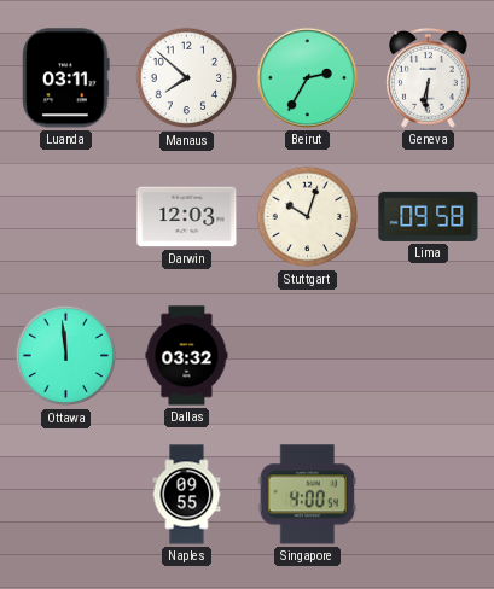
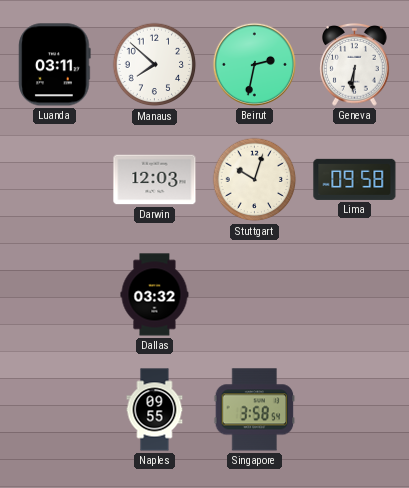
Beirut: 2:35 -> 2:32 (254, 64)
Ottawa: 11:59 -> none (66, 356)
Singapore: 4:00 -> 3:58 (255, 410)
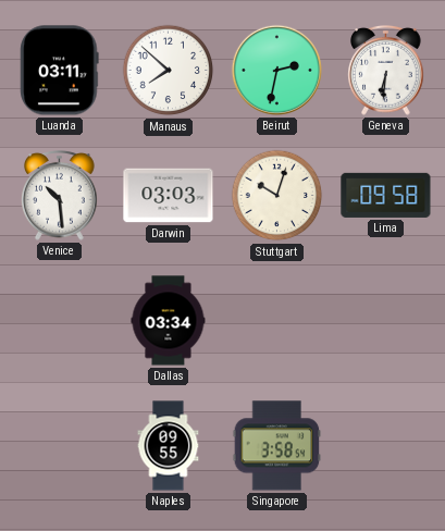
Venice: none -> 10:29 (60, 196)
Darwin: 12:03 -> 03:03 (169, 196)
Dallas: 03:32 -> 03:34 (169, 321)
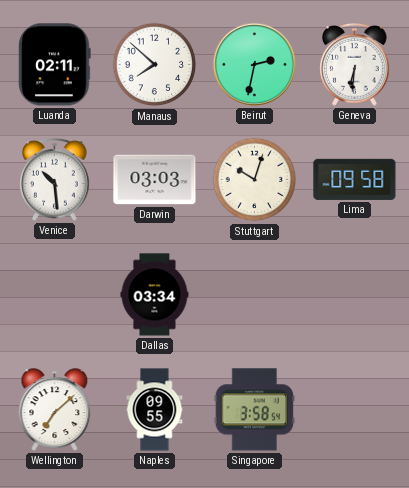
Luanda: 03:11 -> 02:11 (55, 65)
Wellington: none -> 7:08 (55, 410)
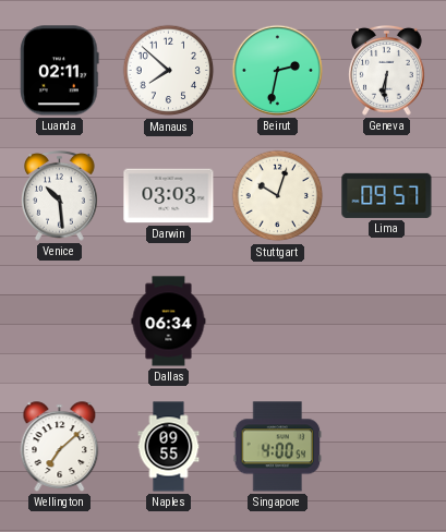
Lima: 09:58 -> 09:57 (387, 195)
Dallas: 03:34 -> 06:34 (169, 322)
Singapore: 3:58 -> 4:00 (278, 447)
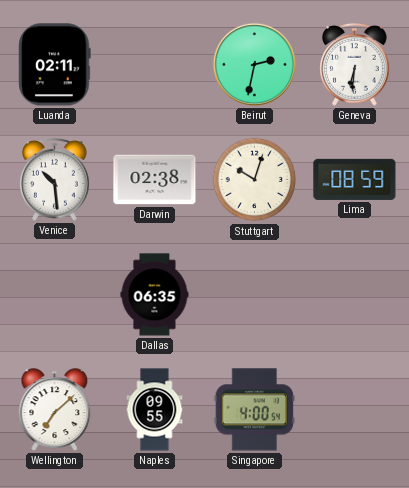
Manaus: 7:52 -> none (169, 71)
Darwin: 03:03 -> 02:38 (155, 180)
Lima: 09:57 -> 08:59 (355, 179)
Dallas: 06:34 -> 06:35 (155, 295)
